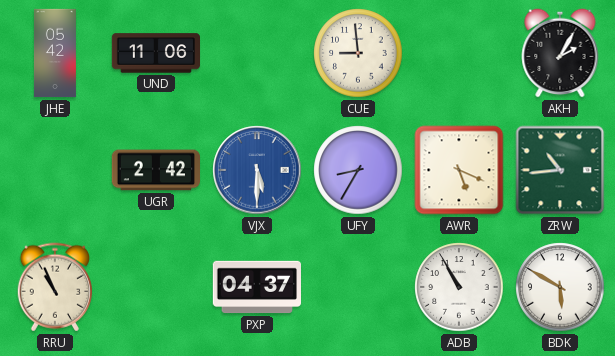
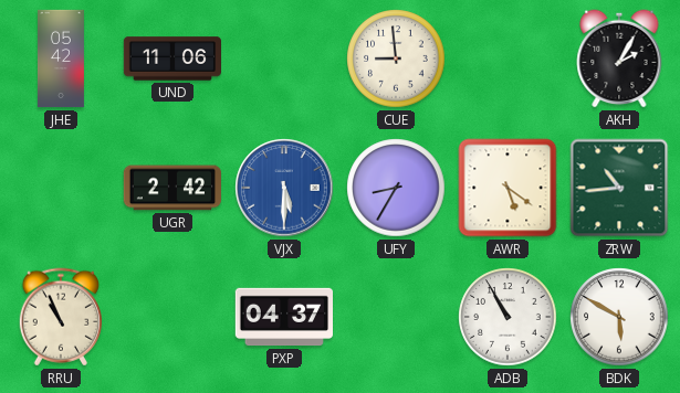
AWR: 5:19 -> 5:21 (508, 188)
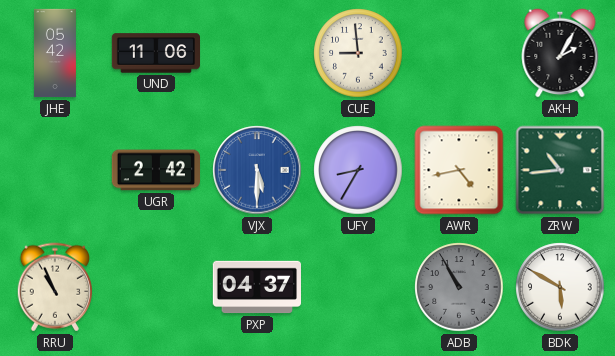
AWR: 5:21 -> 4:43 (459, 170)
ADB dial: white -> grey (459, 287)
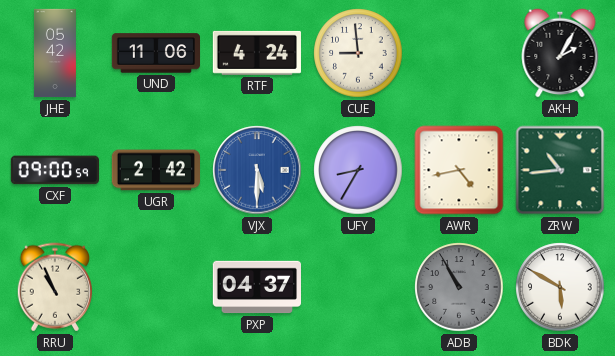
RTF: none -> 4:24 (256, 53)
CXF: none -> 09:00 (54, 170)
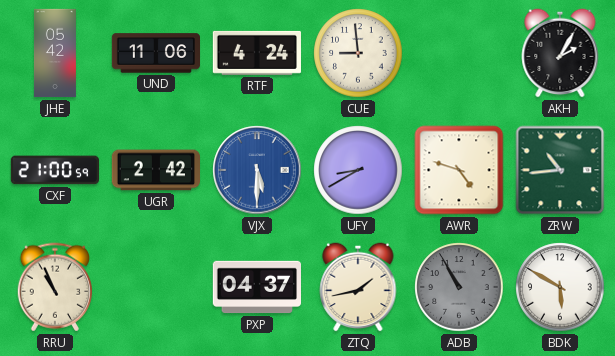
CXF: 09:00 -> 21:00 (54, 170)
UFY: 8:35 -> 8:40 (358, 170)
AWR: 4:43 -> 4:48 (459, 170)
ZTQ: none -> 1:43 (358, 287)
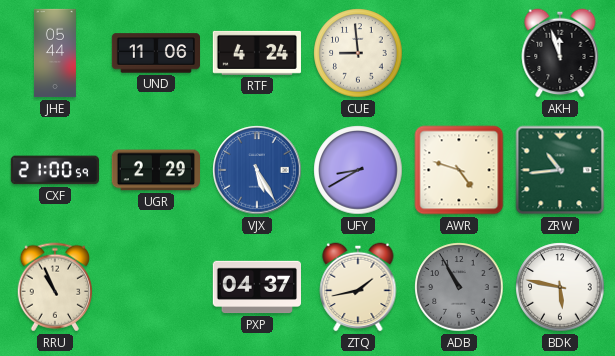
JHE: 05:42 -> 05:44 (55, 53)
AKH: 2:05 -> 11:57 (560, 53)
UGR: 2:42 -> 2:29 (155, 170)
VJX: 5:30 -> 5:25 (257, 170)
BDK: 5:50 -> 5:47 (560, 287)
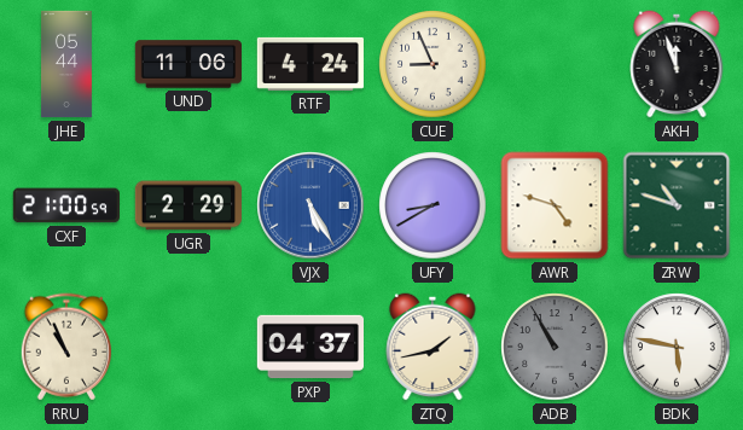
CUE: 8:59 -> 8:56 (433, 64)
ZRW: 10:44 -> 10:48 (677, 205)
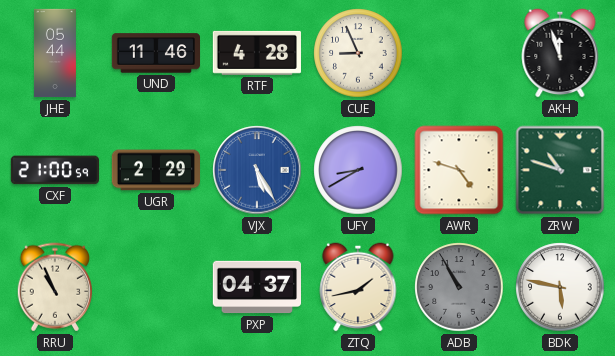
UND: 11:06 -> 11:46 (156, 53)
RTF: 4:24 -> 4:28 (256, 53)
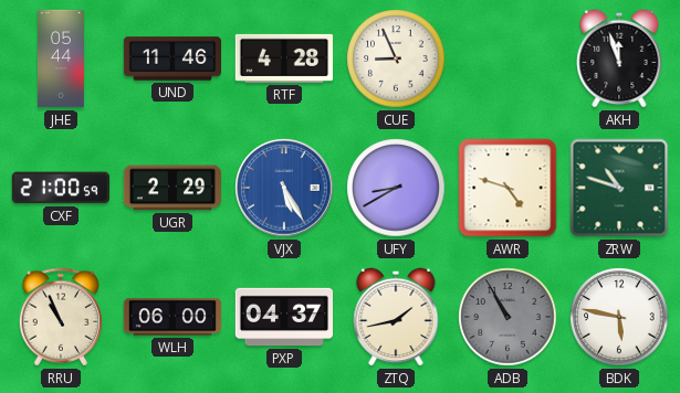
WLH: none -> 06:00 (172, 317)
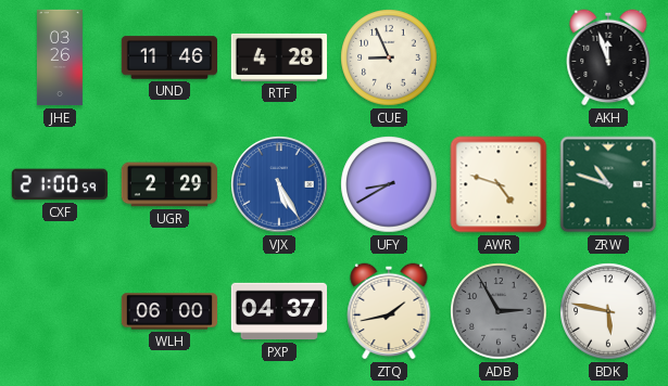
JHE: 05:44 -> 03:26 (60, 57)
RRU: 10:56 -> none (60, 317)
ADB: 10:55 -> 2:55 (499, 311)
